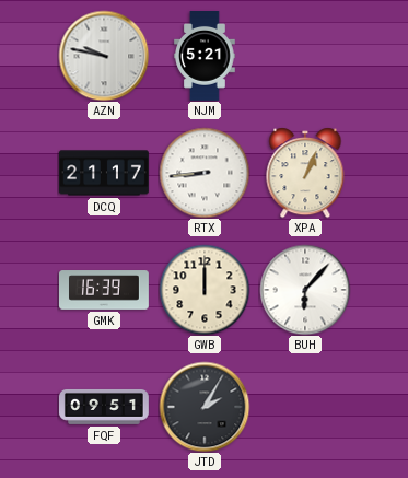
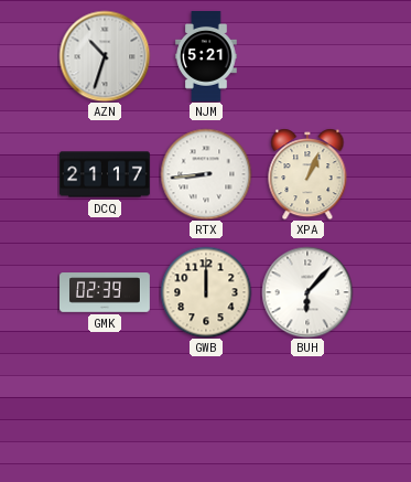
AZN: 9:47 -> 10:33 (105, 56)
GMK: 16:39 -> 02:39 (106, 292)
FQF: 09:51 -> none (105, 407)
JTD: 2:05 -> none (205, 407)
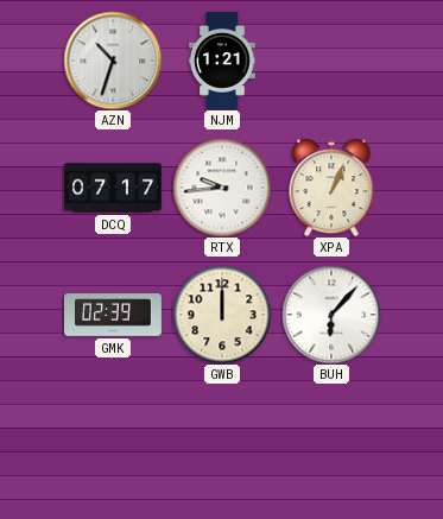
NJM: 5:21 -> 1:21 (222, 62)
DCQ: 21:17 -> 07:17 (114, 188)
RTX: 8:44 -> 9:44 (222, 188)
